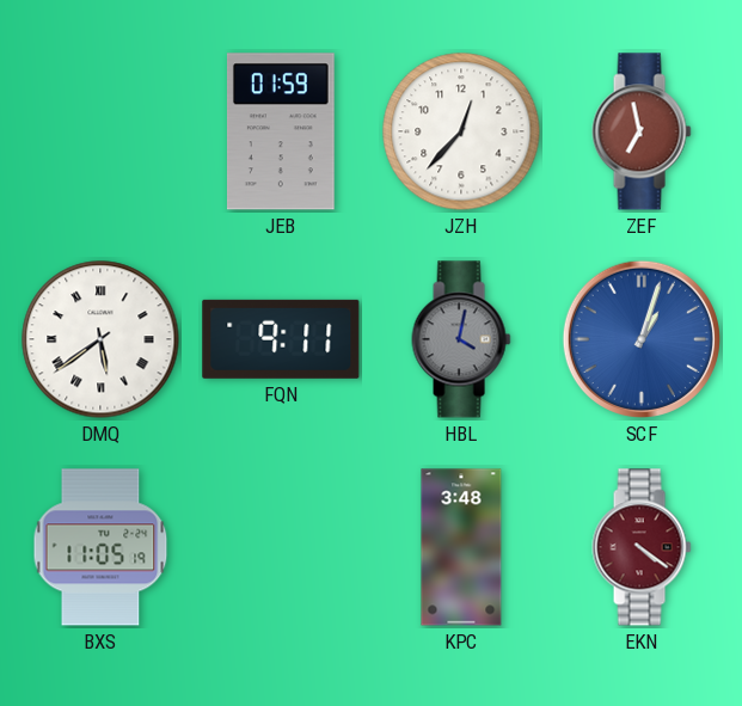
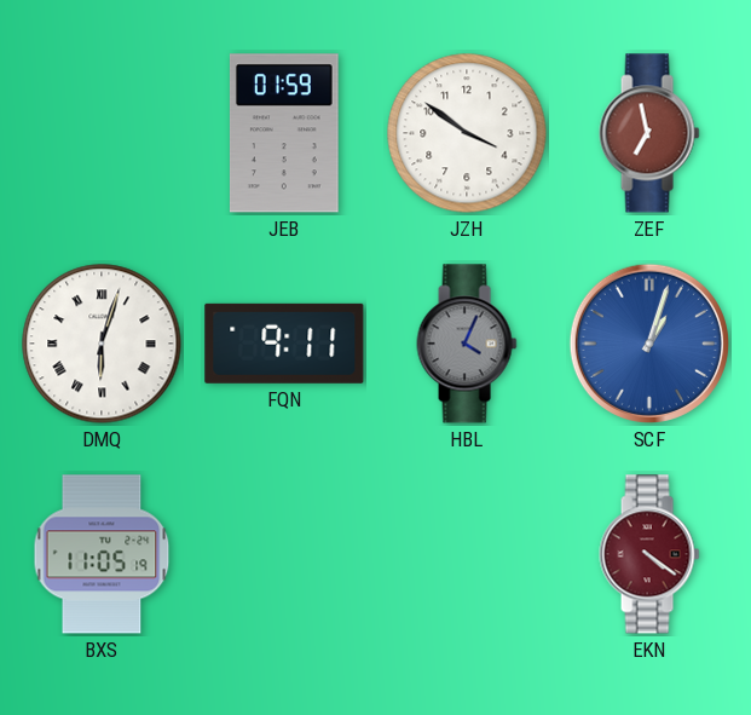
JZH: 12:37 -> 3:51 (467, 133)
DMQ: 5:39 -> 6:03 (102, 344)
HBL: 4:02 -> 4:04 (467, 344)
KPC: 3:48 -> none (461, 547)
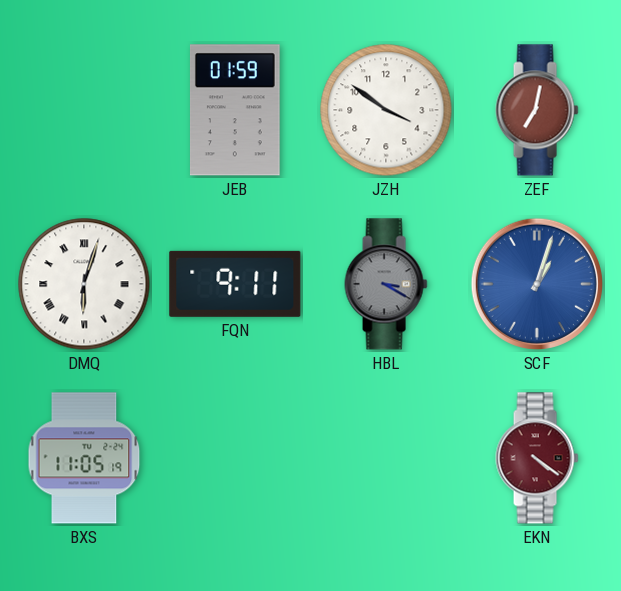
ZEF: 6:58 -> 7:02 (537, 110)
HBL: 4:04 -> 3:20 (386, 284)
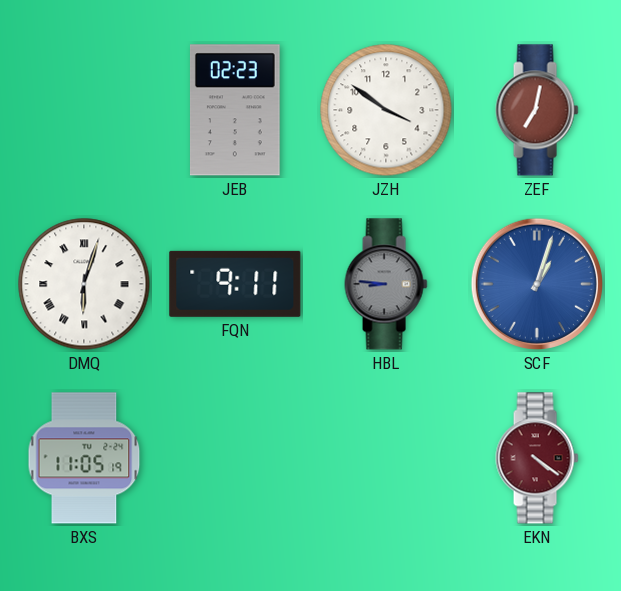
JEB: 01:59 -> 02:23 (235, 110)
HBL: 3:20 -> 8:46 (386, 284)
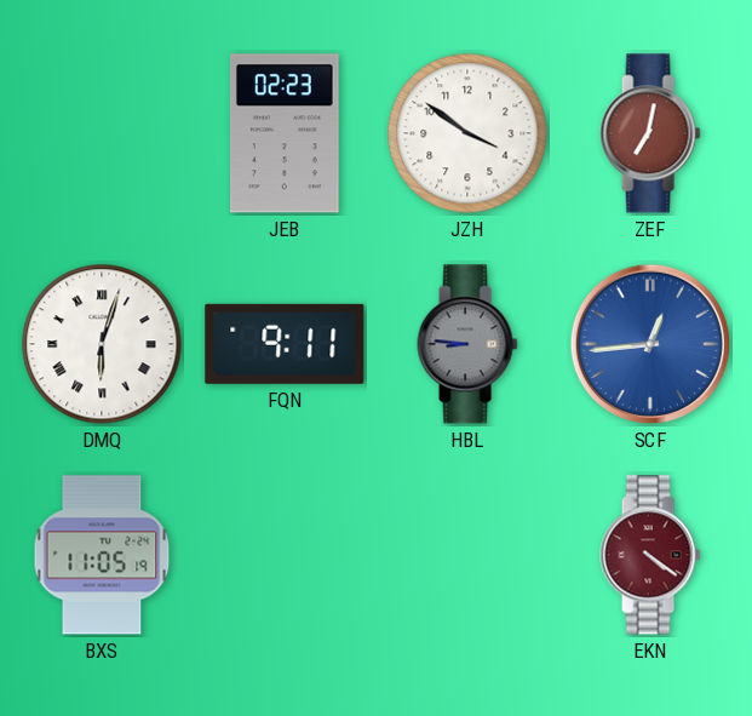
SCF: 1:03 -> 12:44 (650, 344)
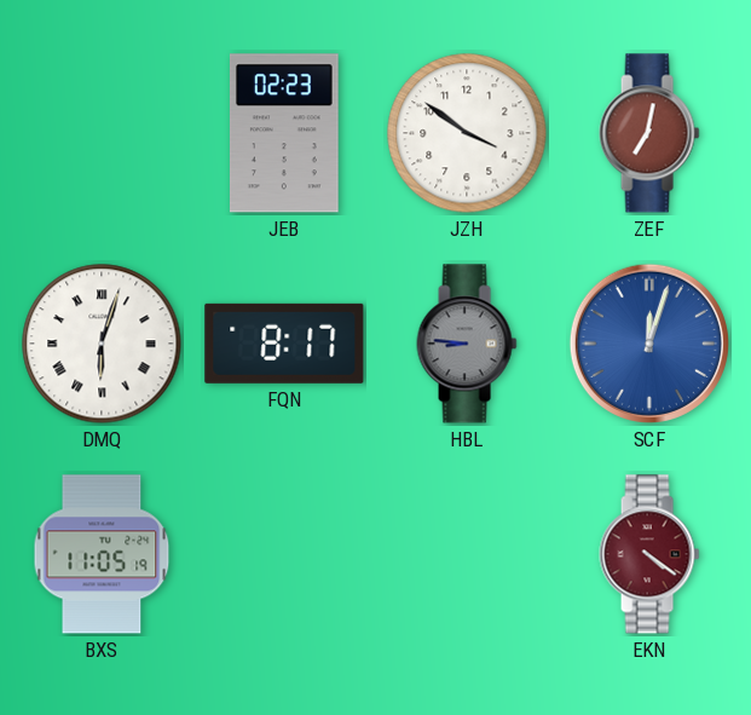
FQN: 9:11 -> 8:17 (284, 344)
SCF: 12:44 -> 12:03 (649, 344)
